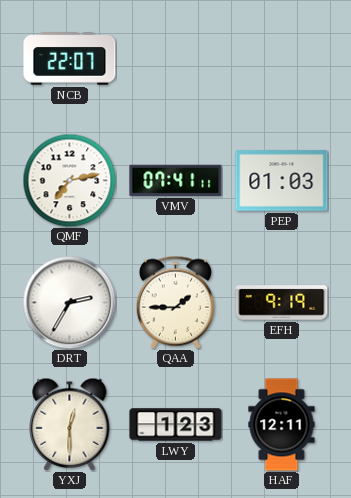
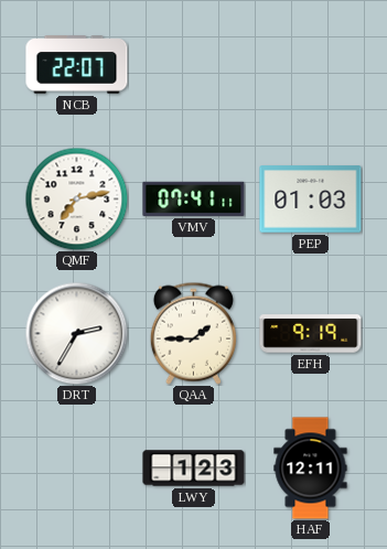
YXJ: 12:30 -> none (70, 424)
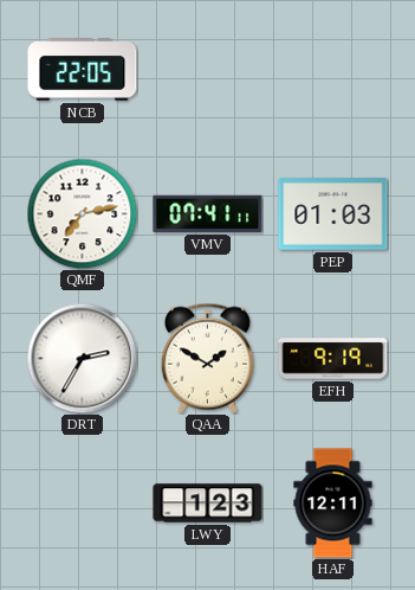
NCB: 22:07 -> 22:05 (83, 70)
QAA: 1:45 -> 1:50 (207, 358)
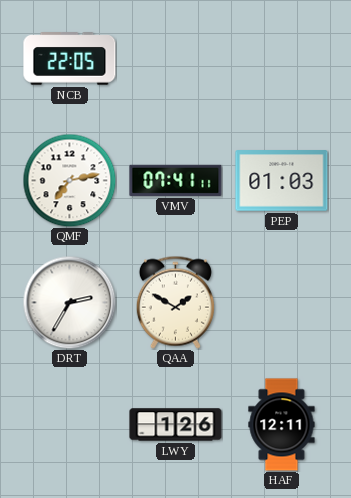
EFH: 9:19 -> none (333, 359)
LWY: 1:23 -> 1:26 (176, 425)
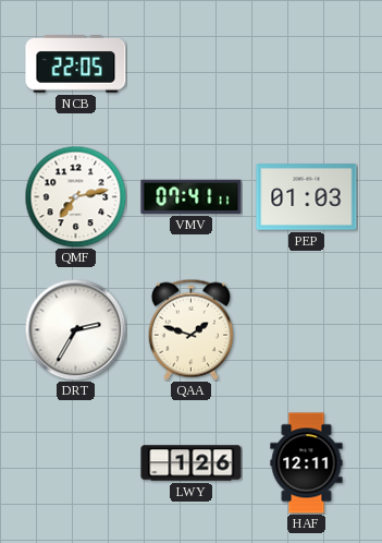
QAA: 1:50 -> 1:48 (190, 329)
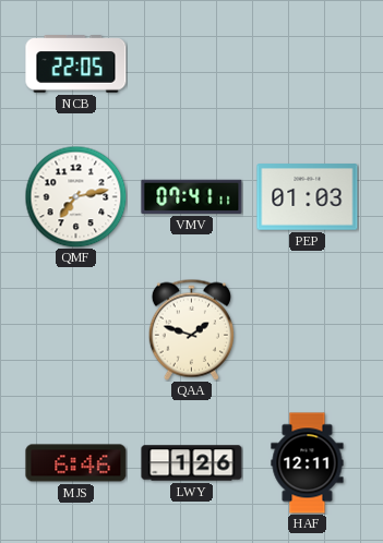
DRT: 2:35 -> none (75, 329)
MJS: none -> 6:46 (76, 463)
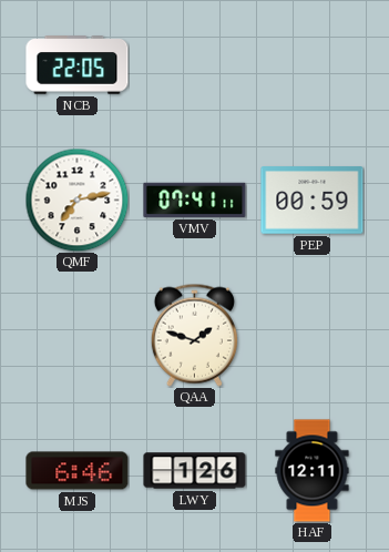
PEP: 01:03 -> 00:59 (313, 201)
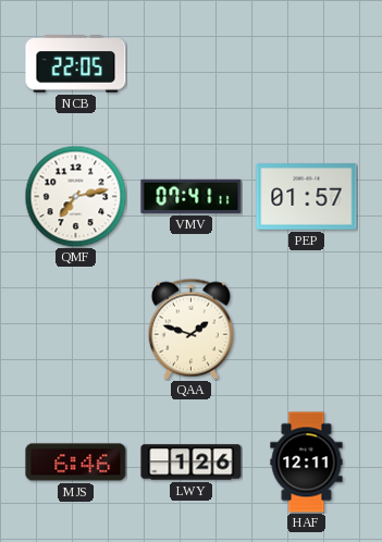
PEP: 00:59 -> 01:57 (307, 197)
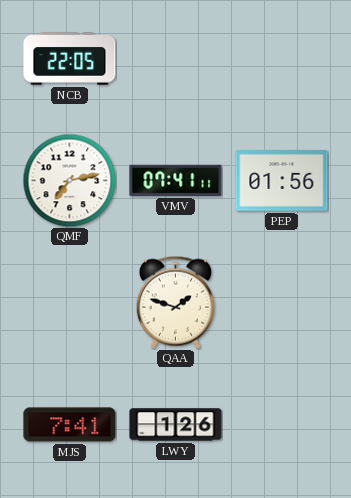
PEP: 01:57 -> 01:56 (282, 181)
MJS: 6:46 -> 7:41 (70, 425)
HAF: 12:11 -> none (307, 463)
